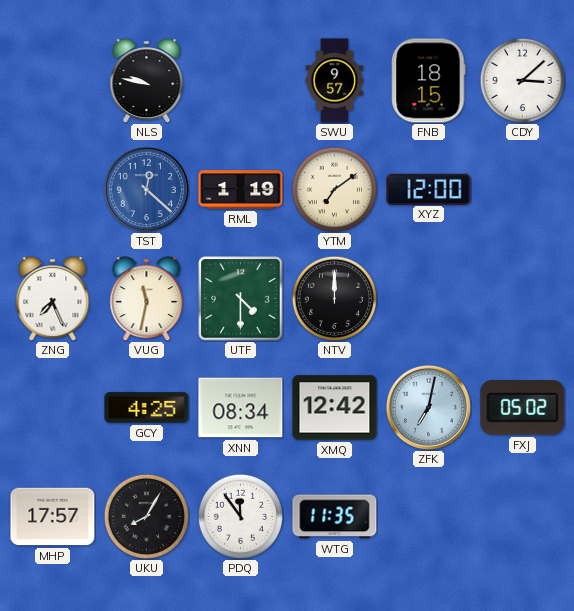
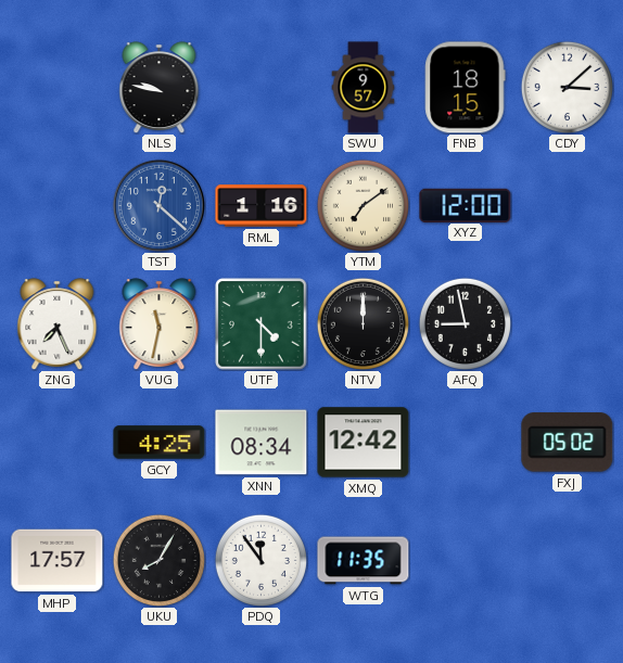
RML: 1:19 -> 1:16 (262, 206)
AFQ: none -> 8:58 (465, 323)
ZFK: 7:02 -> none (428, 407)
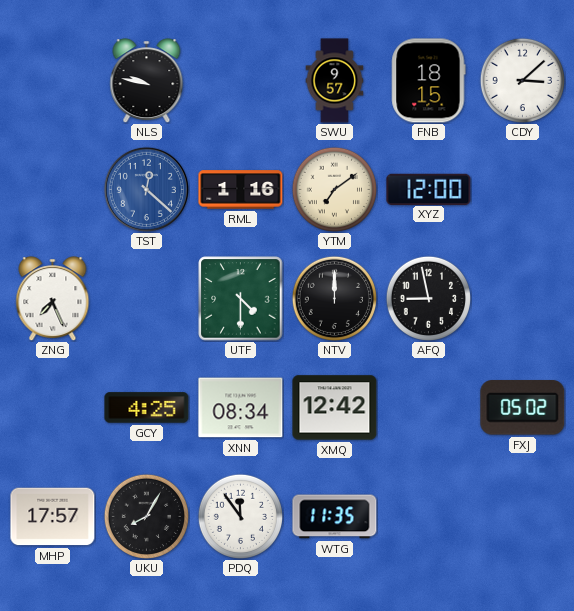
VUG: 11:32 -> none (160, 324)
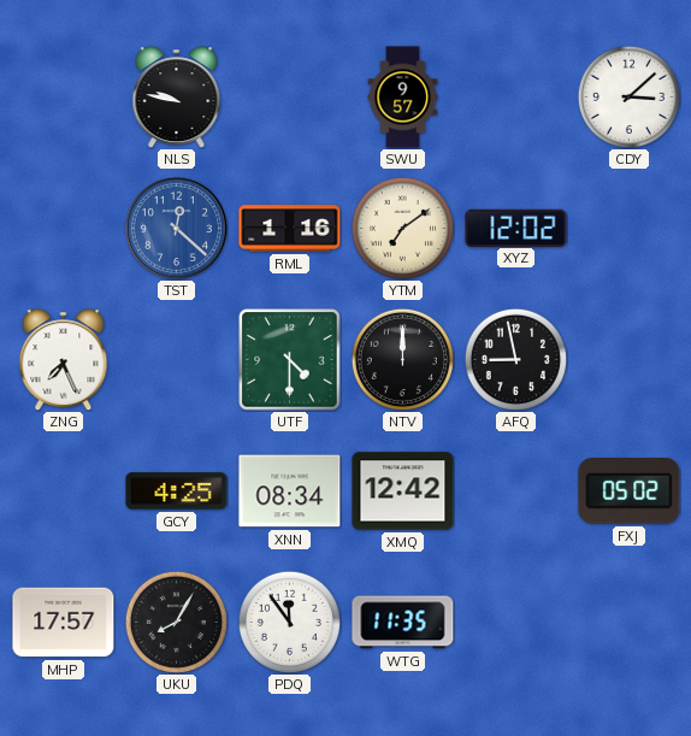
FNB: 18:15 -> none (429, 81)
XYZ: 12:00 -> 12:02 (516, 228)
